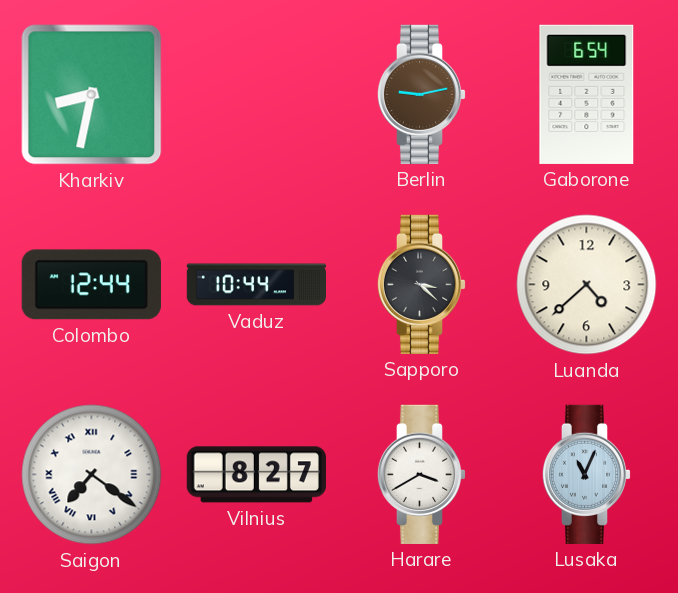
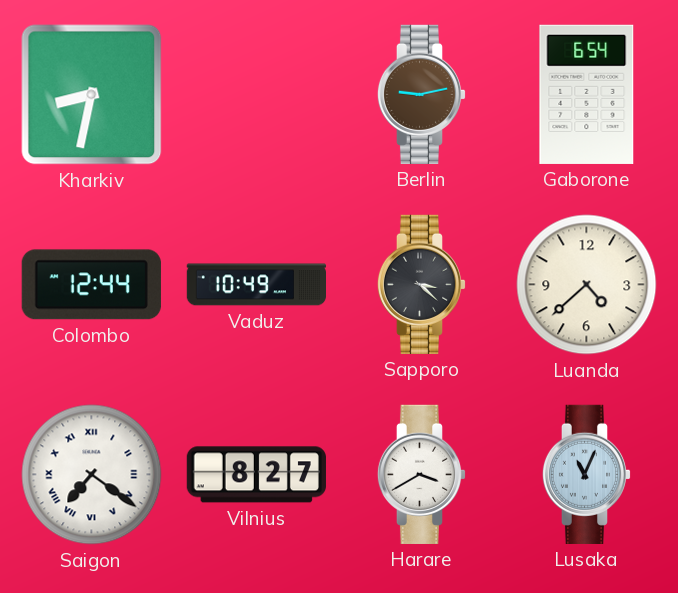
Vaduz: 10:44 -> 10:49 (256, 285)
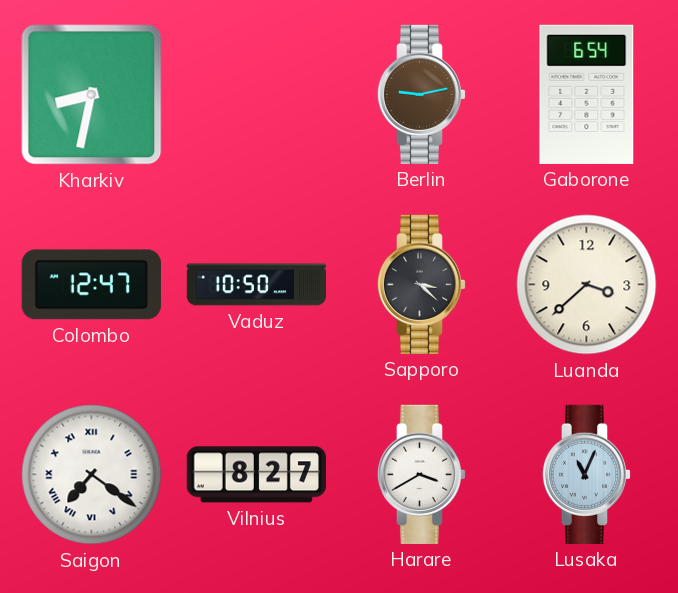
Colombo: 12:44 -> 12:47 (91, 285)
Vaduz: 10:49 -> 10:50 (256, 285)
Luanda: 4:38 -> 3:38 (587, 285)
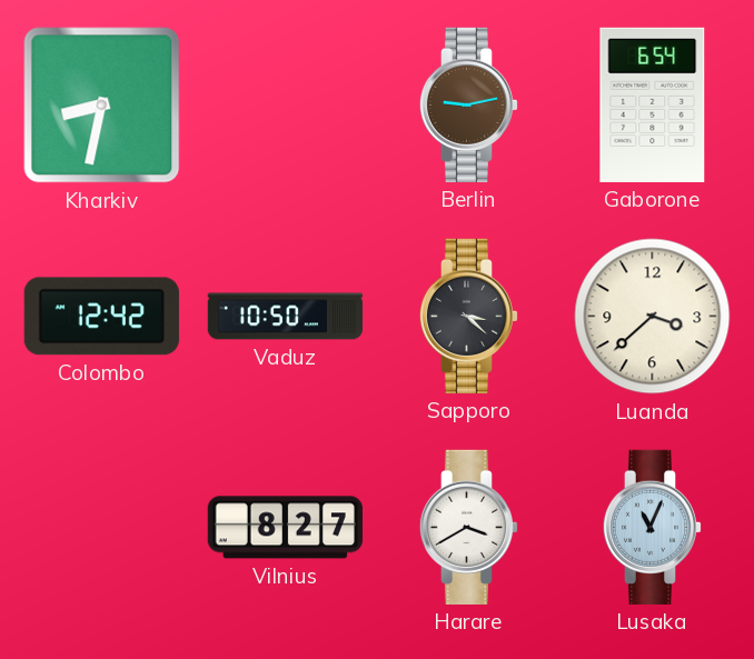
Colombo: 12:47 -> 12:42 (101, 317)
Saigon: 7:21 -> none (92, 475)
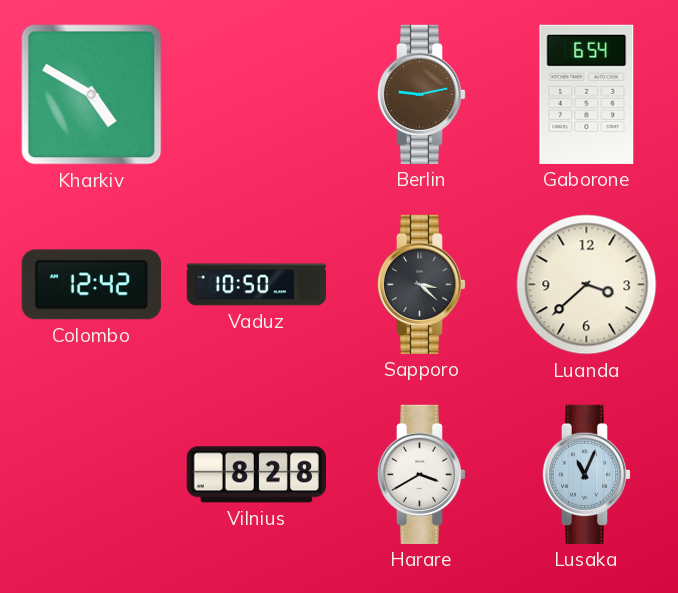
Kharkiv: 8:32 -> 4:50 (92, 95)
Vilnius: 8:27 -> 8:28 (256, 475)
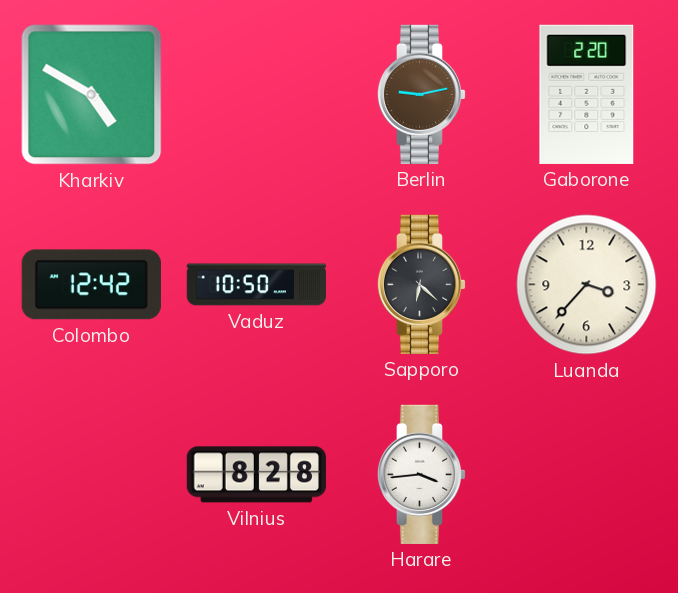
Gaborone: 6:54 -> 2:20 (587, 94)
Sapporo: 3:22 -> 6:22 (422, 284)
Luanda: 3:38 -> 3:37 (587, 285)
Harare: 3:40 -> 3:44 (422, 474)
Lusaka: 11:04 -> none (587, 474)
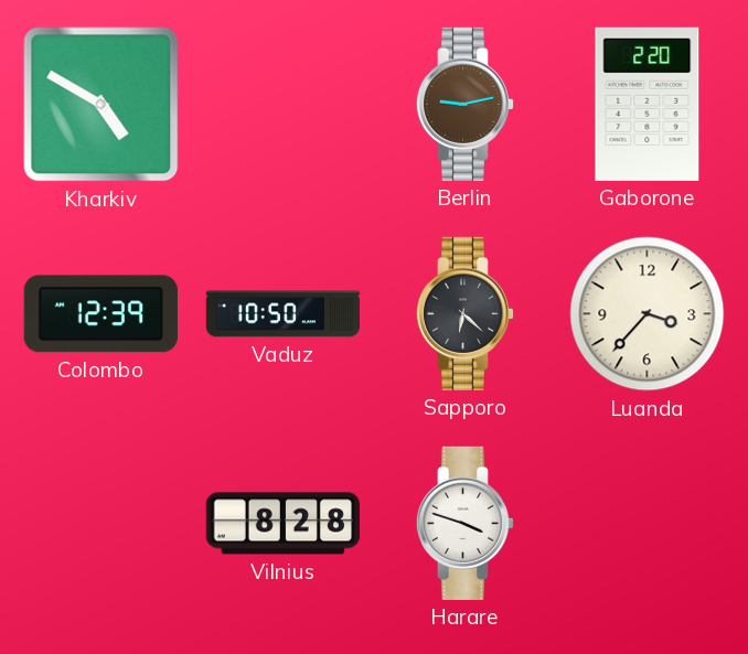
Colombo: 12:42 -> 12:39 (100, 314)
Harare: 3:44 -> 3:48 (466, 523)
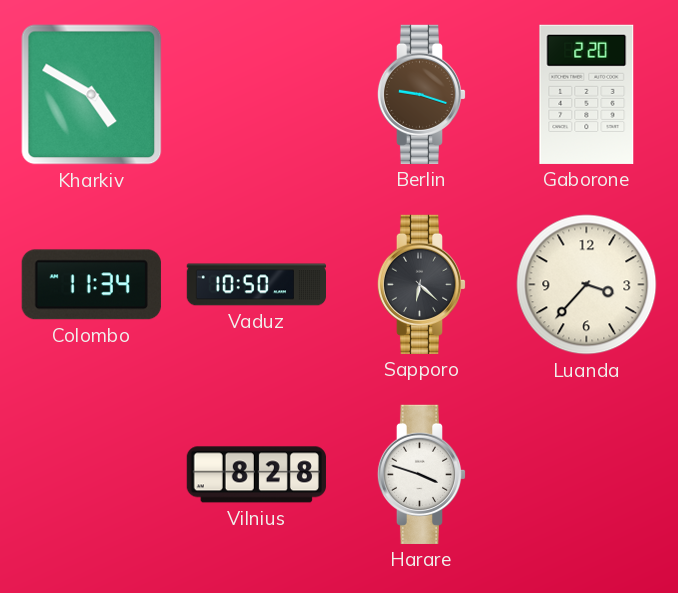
Berlin: 9:13 -> 9:18 (422, 94)
Colombo: 12:39 -> 11:34 (91, 285)
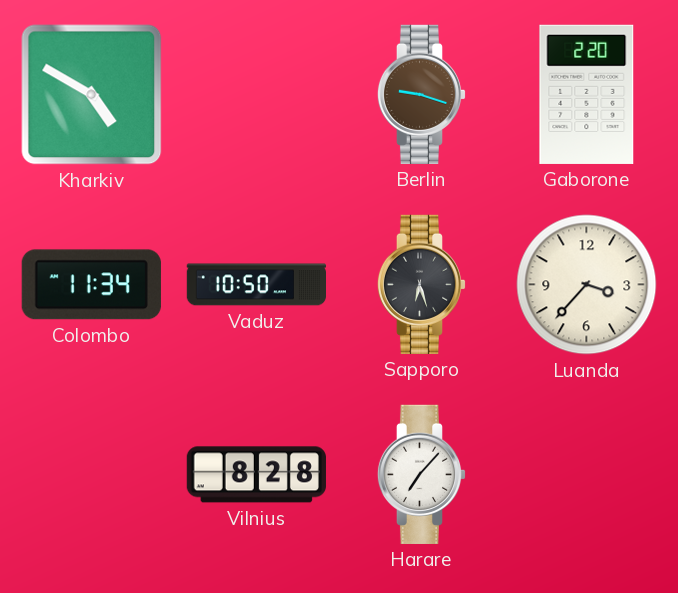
Sapporo: 6:22 -> 6:27 (422, 284)
Harare: 3:48 -> 7:07 (422, 474)
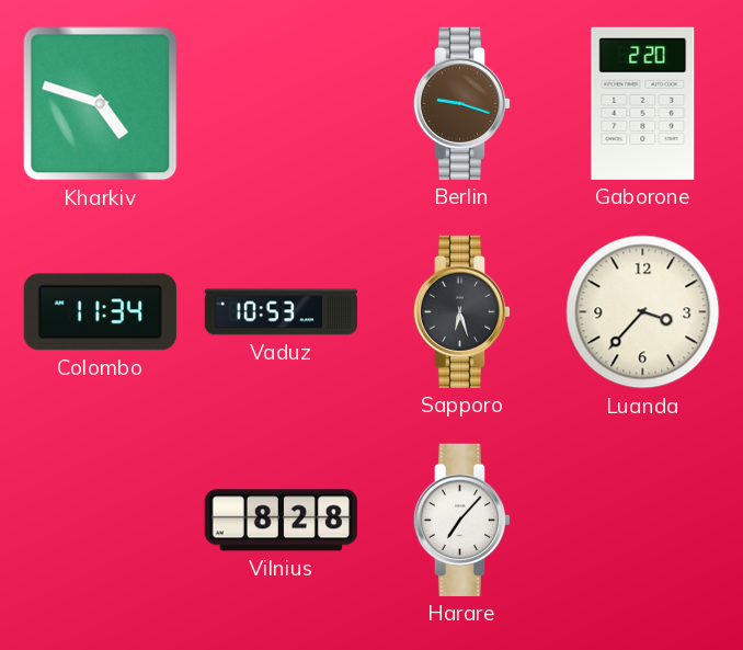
Kharkiv: 4:50 -> 4:48 (101, 104)
Vaduz: 10:50 -> 10:53 (281, 312)
